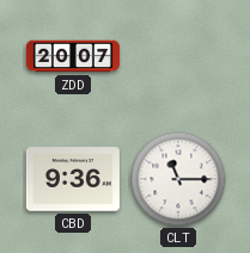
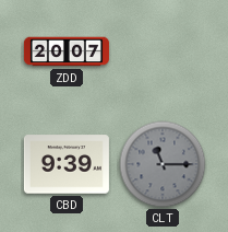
CBD: 9:36 -> 9:39 (67, 164)
CLT dial: white -> grey (163, 164)
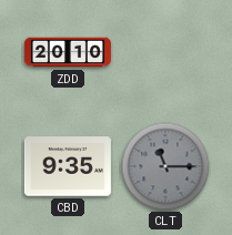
ZDD: 20:07 -> 20:10 (68, 52)
CBD: 9:39 -> 9:35 (68, 166)
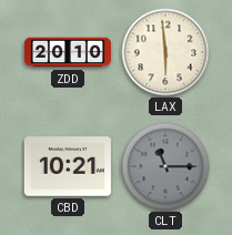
LAX: none -> 5:59 (165, 52)
CBD: 9:35 -> 10:21 (68, 166)
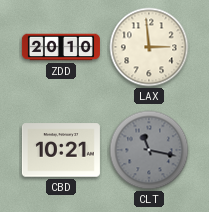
LAX: 5:59 -> 2:59 (149, 47)
CLT: 11:15 -> 11:17 (149, 150)
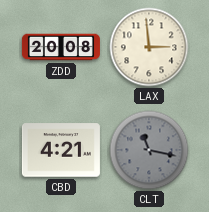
ZDD: 20:10 -> 20:08 (61, 47)
CBD: 10:21 -> 4:21 (61, 150)
